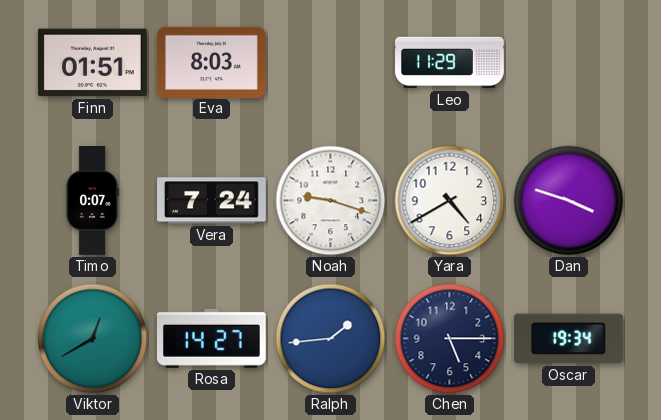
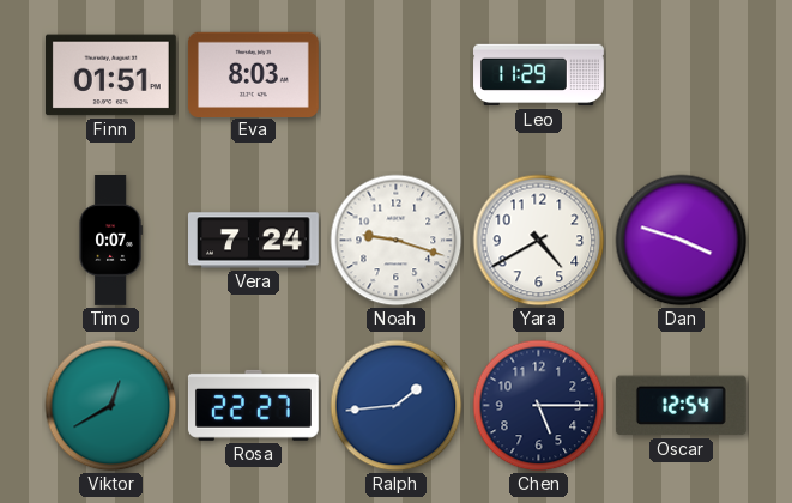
Rosa: 14:27 -> 22:27 (253, 405)
Oscar: 19:34 -> 12:54 (681, 406)
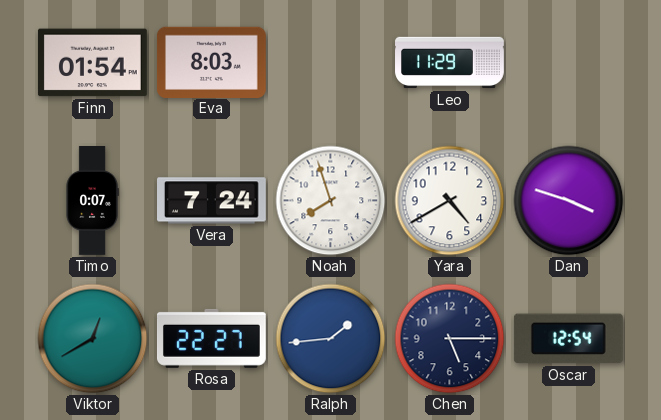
Finn: 01:51 -> 01:54 (92, 63)
Noah: 9:18 -> 7:57 (331, 201)
